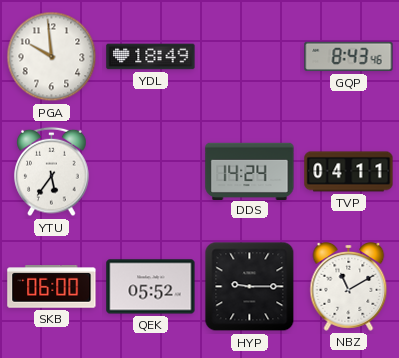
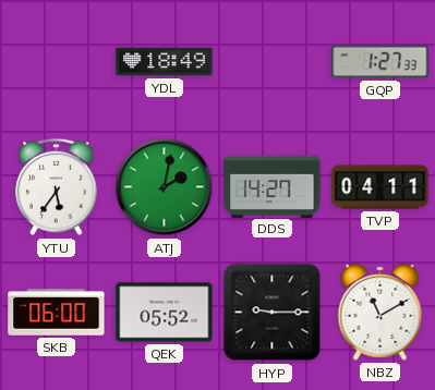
PGA: 9:59 -> none (52, 57)
GQP: 8:43 -> 1:27 (380, 62)
ATJ: none -> 2:02 (165, 187)
DDS: 14:24 -> 14:27 (273, 186)
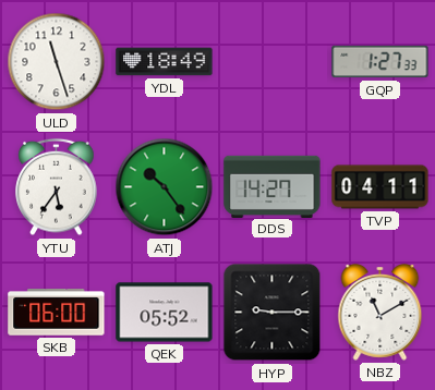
ULD: none -> 11:27 (57, 62)
ATJ: 2:02 -> 10:24 (165, 187)
